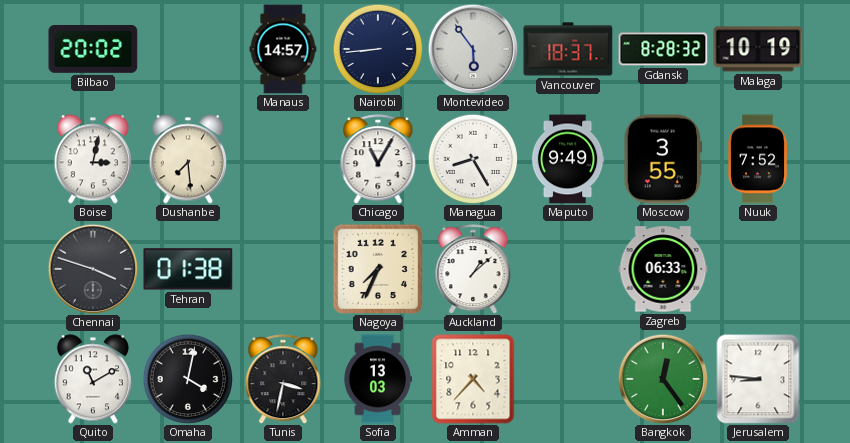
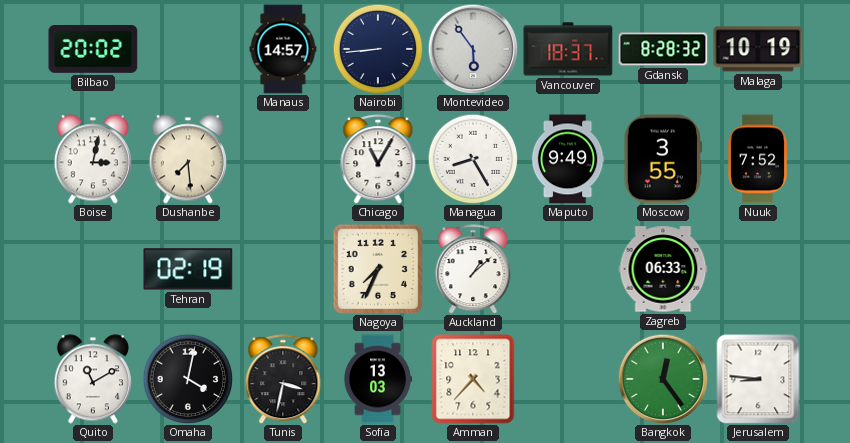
Chennai: 3:48 -> none (93, 269)
Tehran: 01:38 -> 02:19 (188, 269)
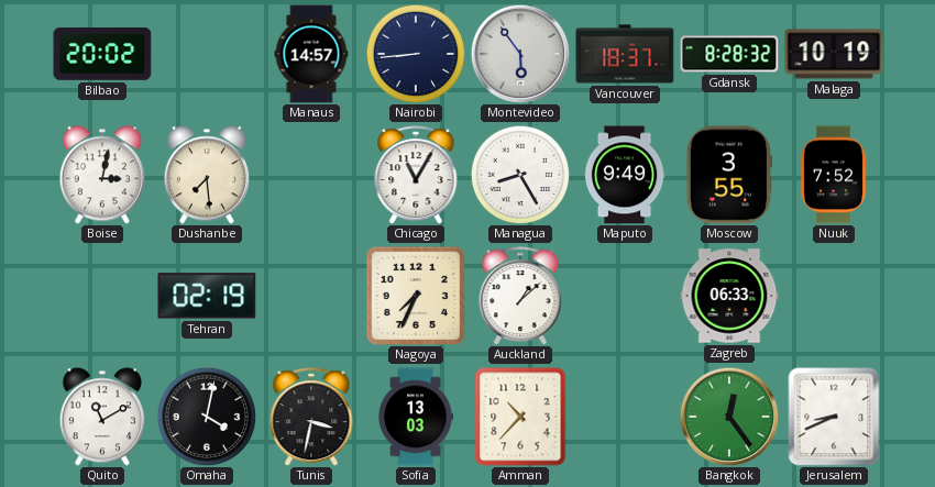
Amman: 4:37 -> 10:37 (520, 417)
Jerusalem: 8:46 -> 8:41 (834, 417)
